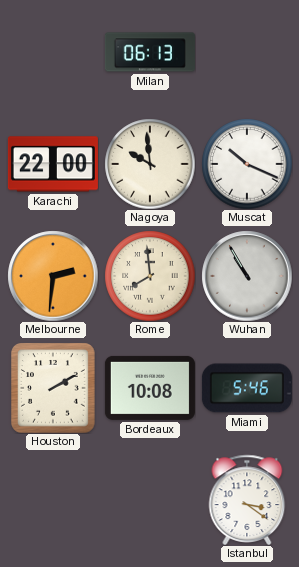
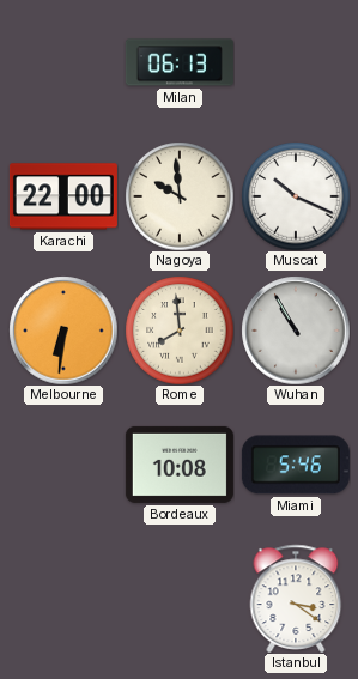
Melbourne: 2:31 -> 6:31 (63, 331)
Houston: 2:10 -> none (54, 388)
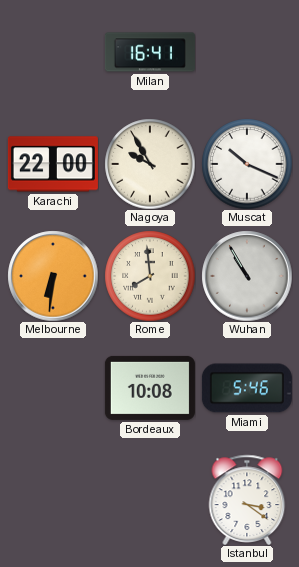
Milan: 06:13 -> 16:41 (150, 52)
Nagoya: 9:59 -> 9:55 (150, 164)
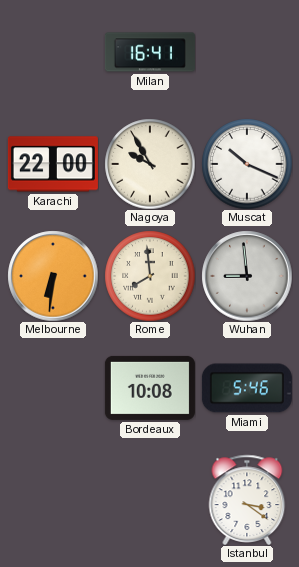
Wuhan: 10:55 -> 8:59 (247, 276)
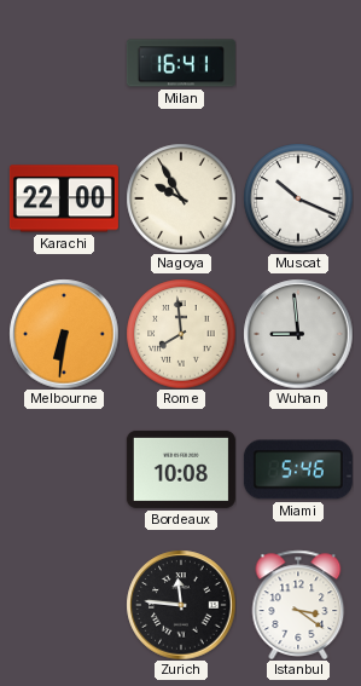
Zurich: none -> 11:46 (181, 605)
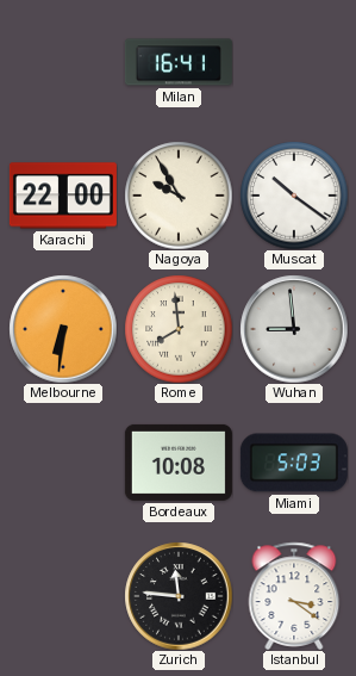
Muscat: 10:19 -> 10:21 (294, 196)
Miami: 5:46 -> 5:03 (294, 463)
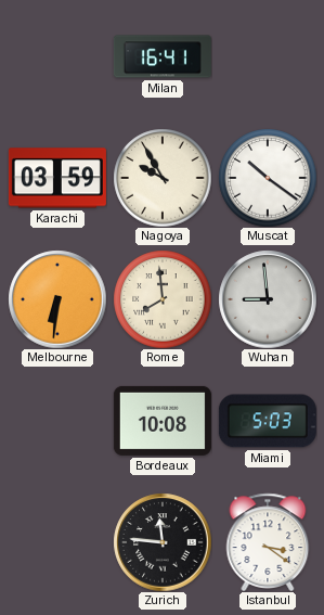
Karachi: 22:00 -> 03:59 (57, 178)
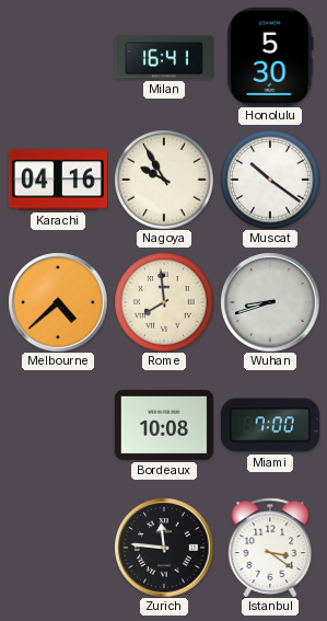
Honolulu: none -> 5:30 (270, 57)
Karachi: 03:59 -> 04:16 (58, 180)
Melbourne: 6:31 -> 4:38 (58, 302)
Wuhan: 8:59 -> 8:42 (270, 302)
Miami: 5:03 -> 7:00 (270, 425)
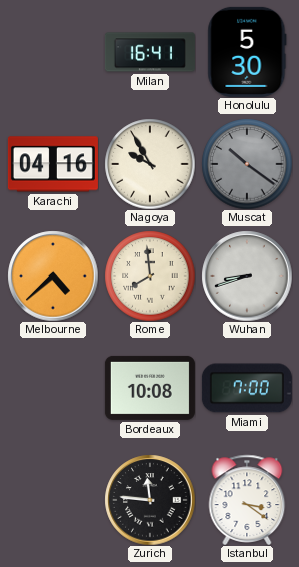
Muscat dial: white -> grey (247, 164)
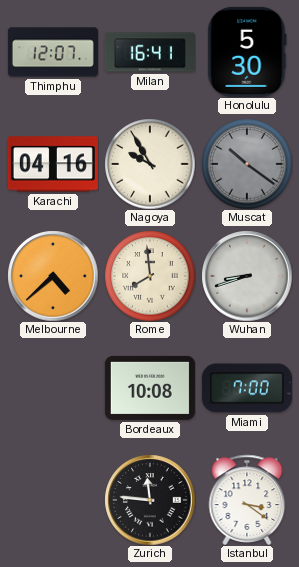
Thimphu: none -> 12:07 (53, 52)
